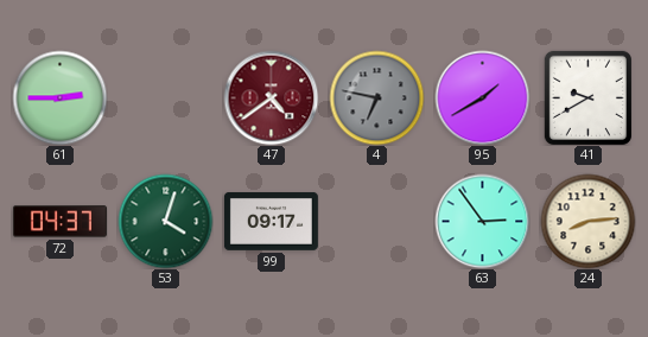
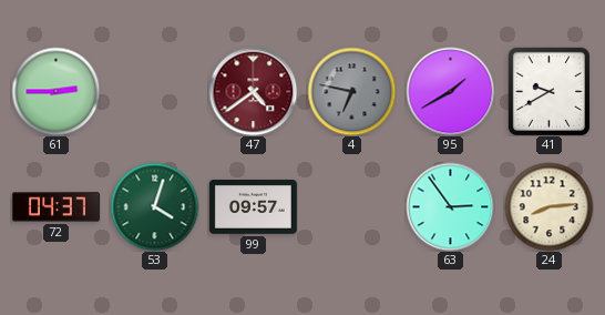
99: 09:17 -> 09:57 (253, 206)
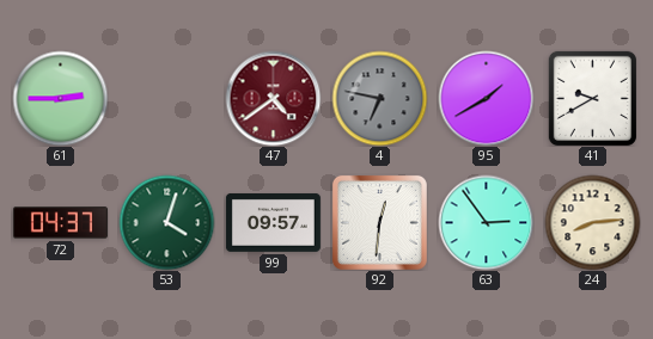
92: none -> 12:31 (379, 222)
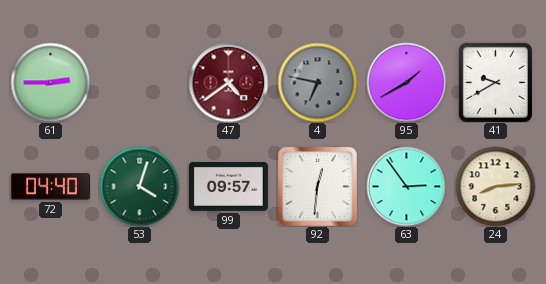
72: 04:37 -> 04:40 (50, 187)
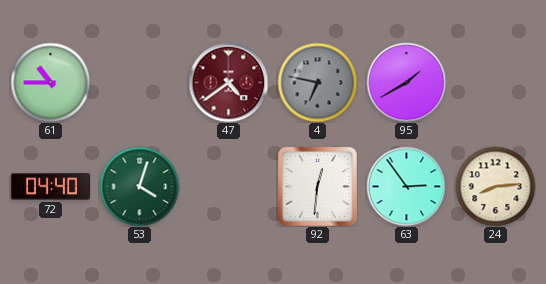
61: 2:45 -> 10:45 (50, 82)
41: 9:40 -> none (495, 82)
99: 09:57 -> none (228, 186)
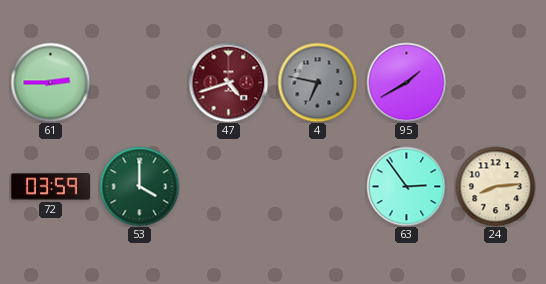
61: 10:45 -> 2:45 (50, 82)
47: 4:39 -> 4:42 (228, 82)
72: 04:40 -> 03:59 (50, 187)
53: 4:03 -> 4:00 (139, 186)
92: 12:31 -> none (317, 186)
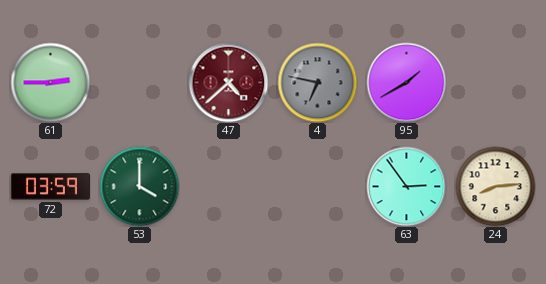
47: 4:42 -> 4:38 (228, 82)
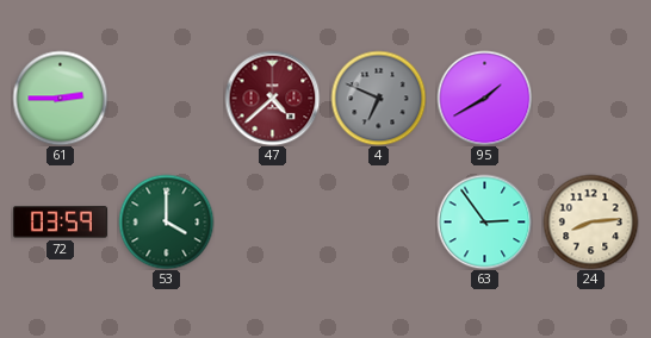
4: 6:47 -> 6:49 (378, 98)
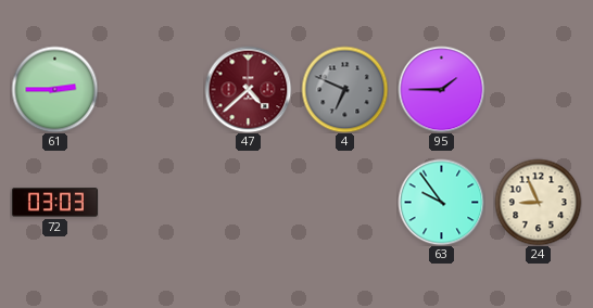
95: 1:40 -> 1:45 (441, 89)
72: 03:59 -> 03:03 (54, 203)
53: 4:00 -> none (166, 221)
63: 2:54 -> 9:54 (441, 202)
24: 8:14 -> 8:56 (538, 202)
